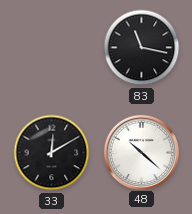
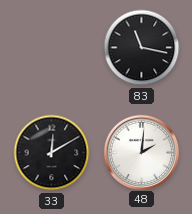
48: 10:22 -> 2:01 (141, 152)
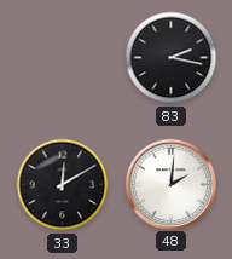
83: 11:17 -> 2:17 (172, 58)
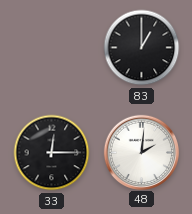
83: 2:17 -> 1:00 (142, 48)
33: 12:10 -> 12:15 (52, 153)
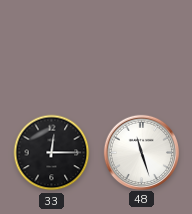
83: 1:00 -> none (142, 48)
48: 2:01 -> 11:27 (141, 152)
